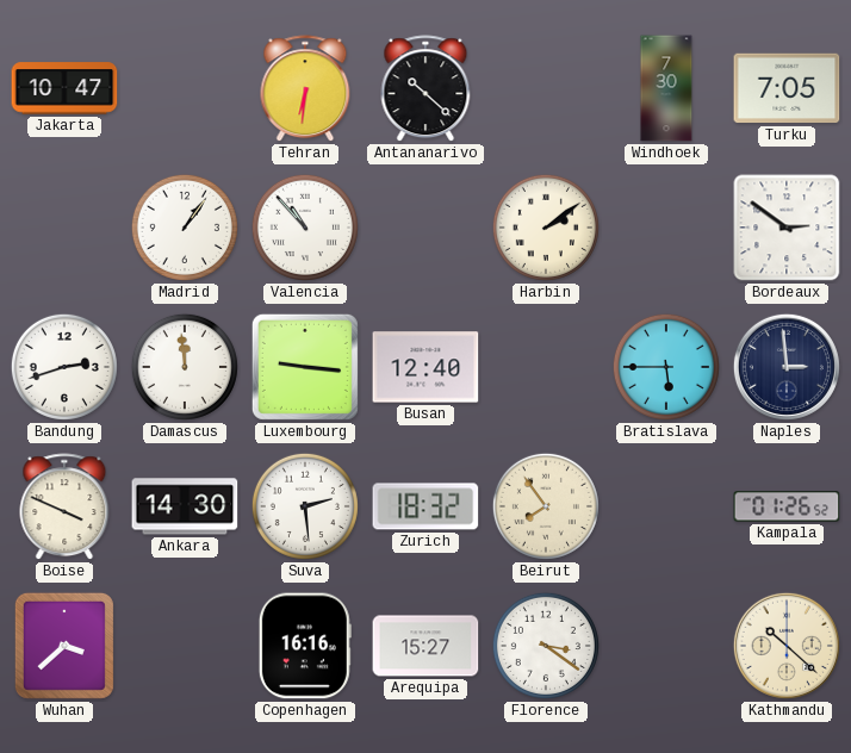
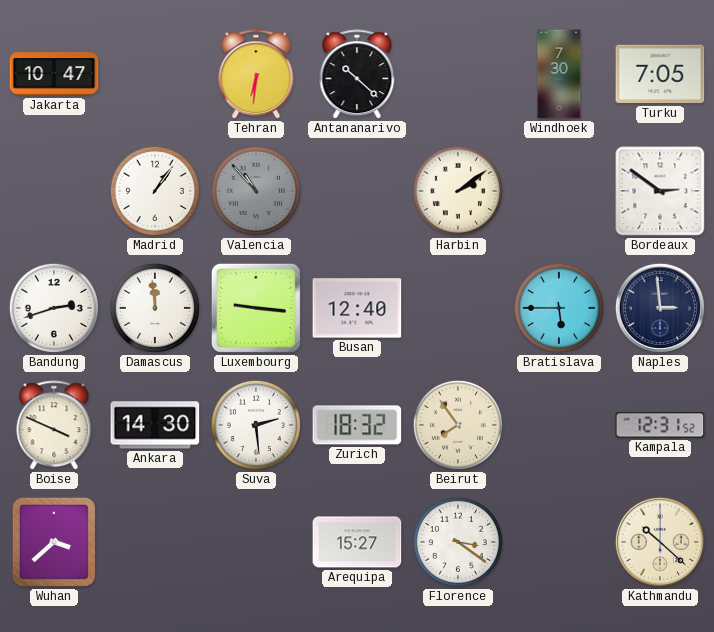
Valencia dial: white -> grey (256, 191)
Kampala: 01:26 -> 12:31 (660, 425)
Copenhagen: 16:16 -> none (305, 646)
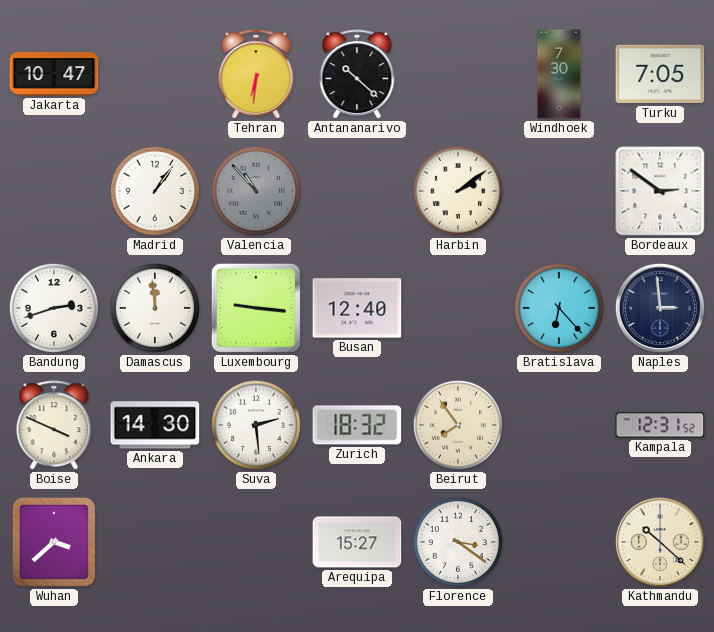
Bratislava: 5:45 -> 6:23 (559, 308)
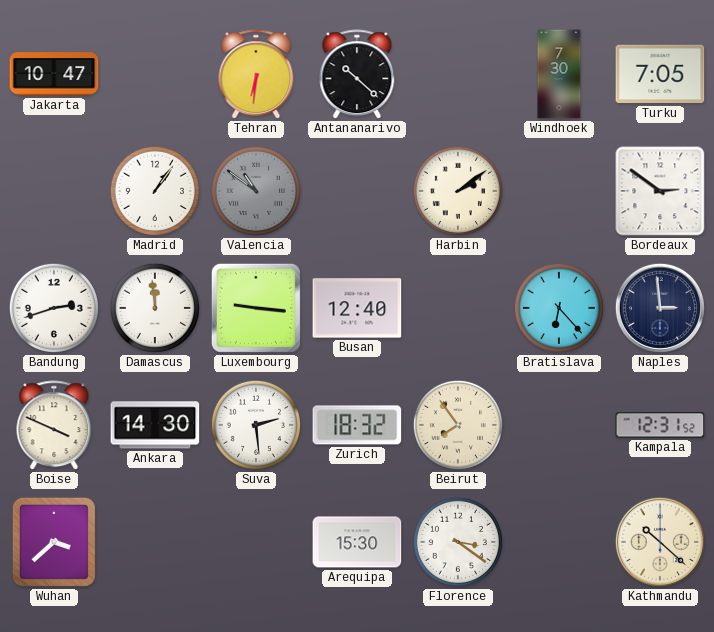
Valencia: 10:53 -> 10:51 (256, 191)
Arequipa: 15:27 -> 15:30 (357, 542)
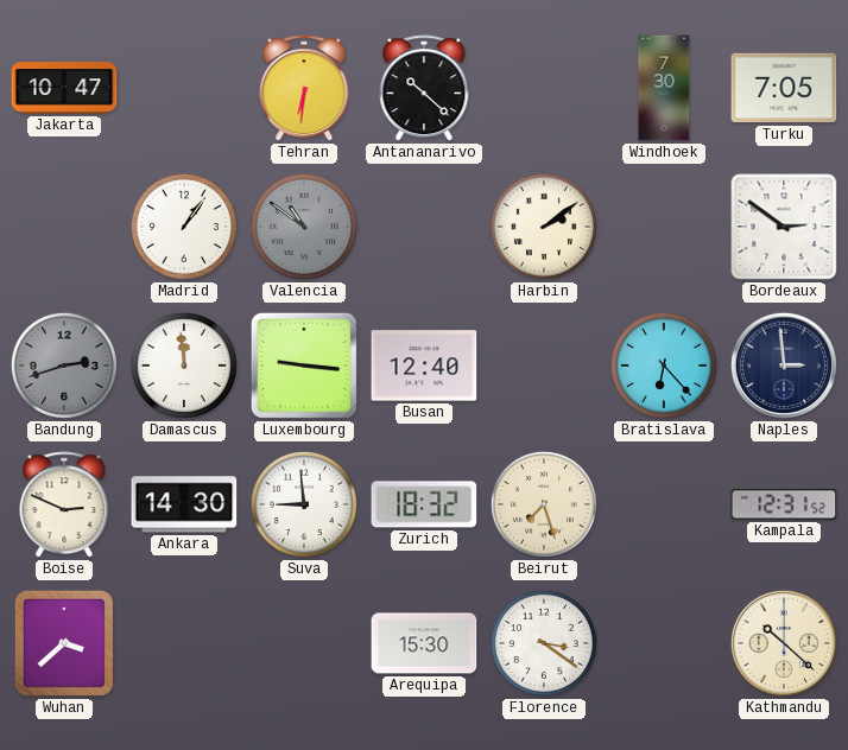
Bandung dial: white -> grey (64, 366)
Boise: 3:49 -> 2:49 (64, 506)
Suva: 2:29 -> 8:59 (304, 504)
Beirut: 7:54 -> 7:27 (544, 504)
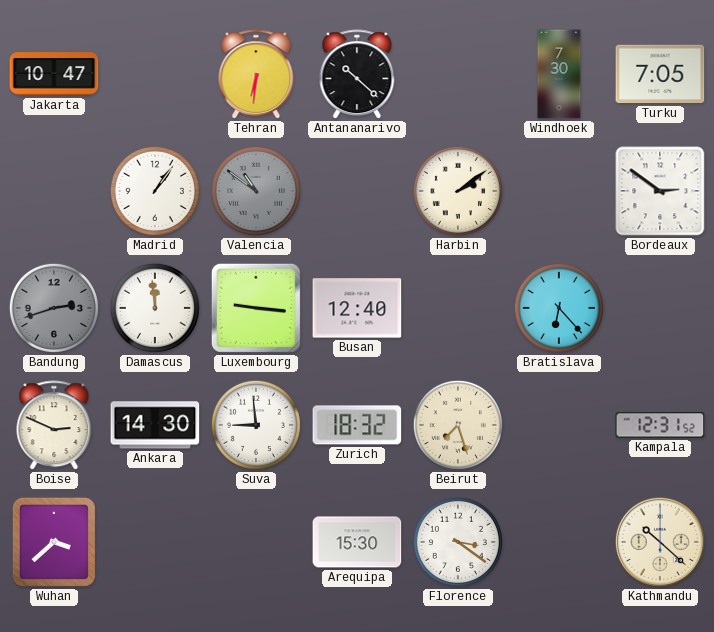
Naples: 2:59 -> none (784, 366)
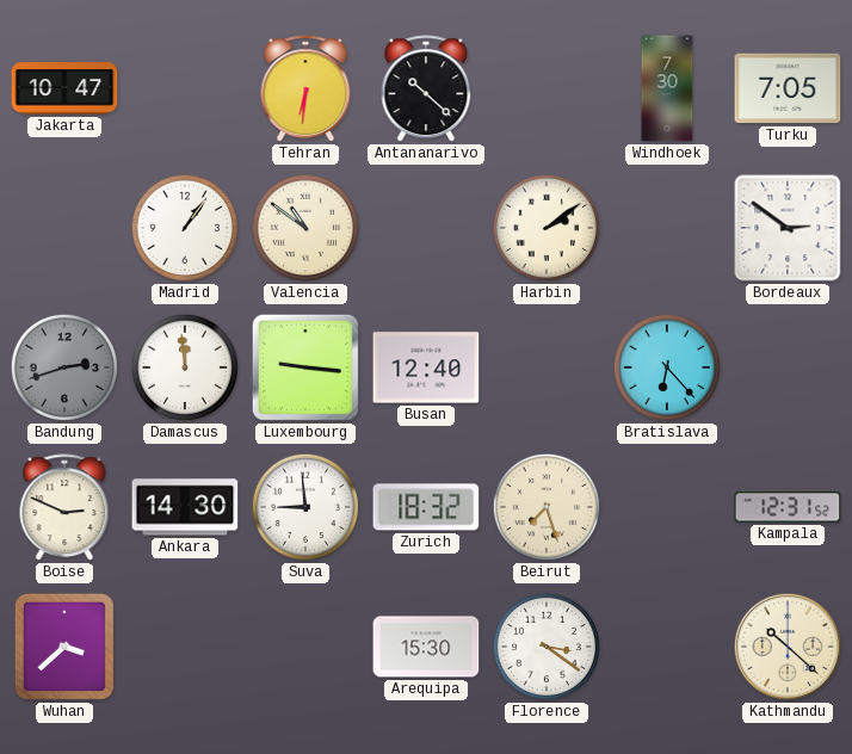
Valencia dial: grey -> cream (305, 228)
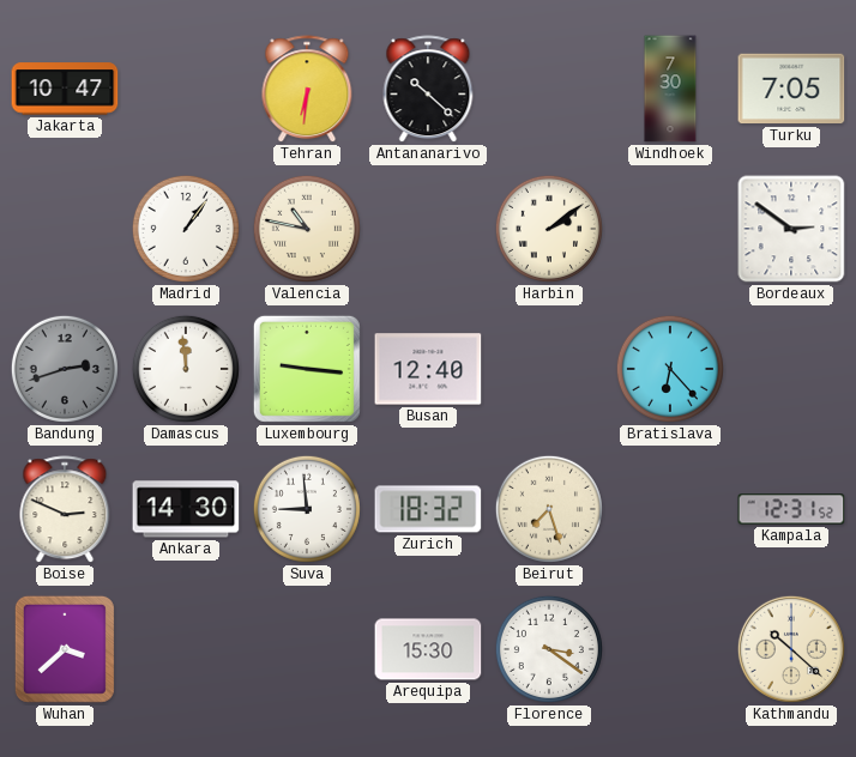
Valencia: 10:51 -> 10:47 (307, 229)
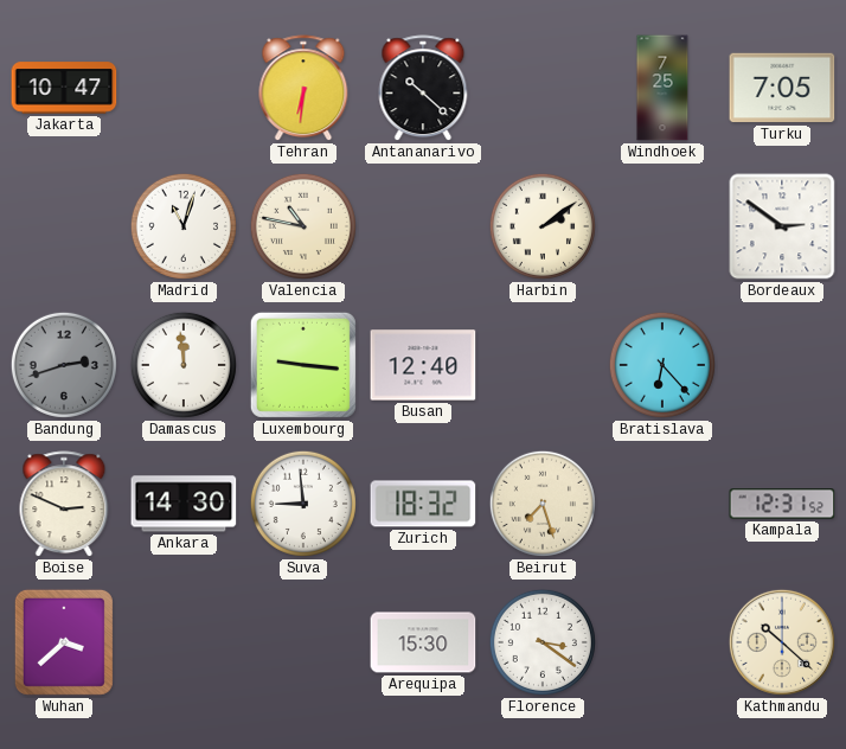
Windhoek: 7:30 -> 7:25 (662, 88)
Madrid: 1:06 -> 11:03 (184, 226)
